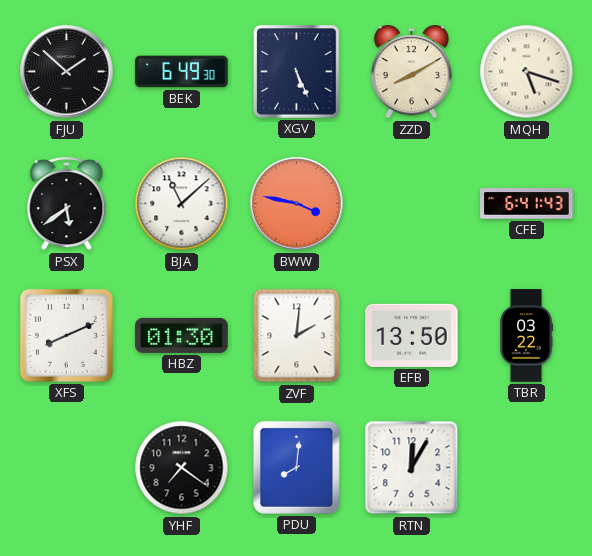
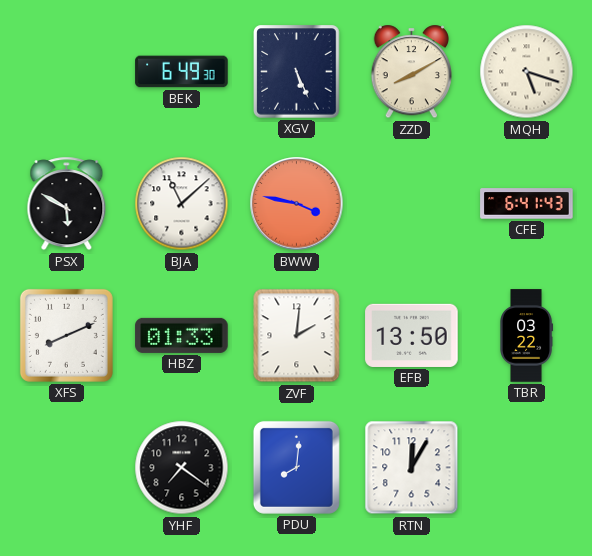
FJU: 1:52 -> none (67, 72)
PSX: 5:39 -> 5:50 (67, 204)
HBZ: 01:30 -> 01:33 (182, 335)
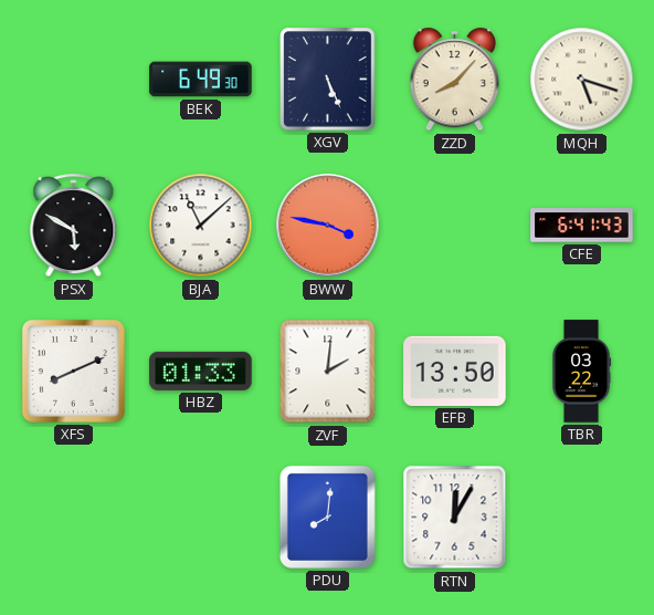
ZZD: 8:10 -> 8:07 (454, 80)
YHF: 7:21 -> none (182, 468)
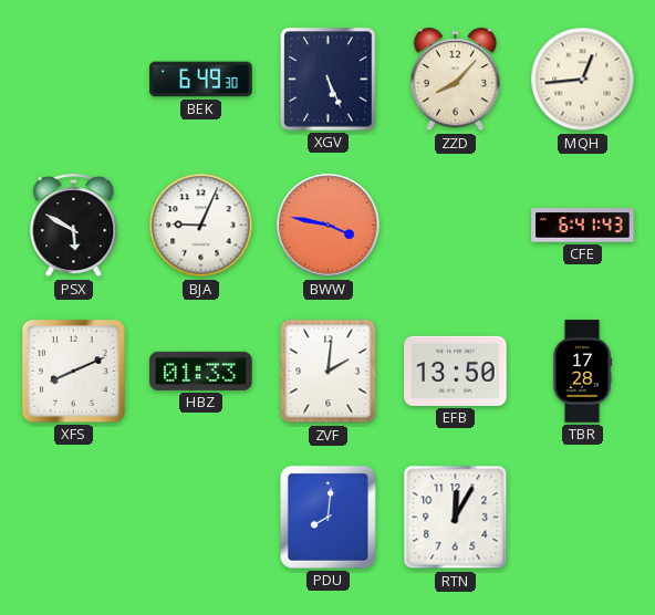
MQH: 5:18 -> 12:44 (583, 80)
BJA: 11:08 -> 9:04 (201, 226)
TBR: 03:22 -> 17:28 (583, 372)
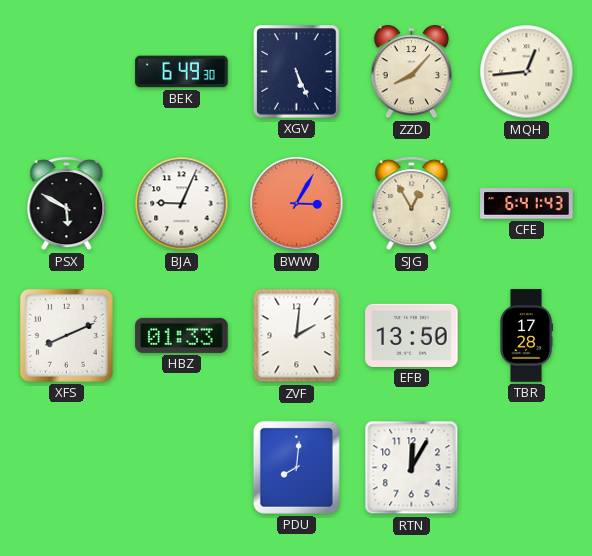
BWW: 3:47 -> 3:05 (297, 204)
SJG: none -> 12:55 (412, 204)
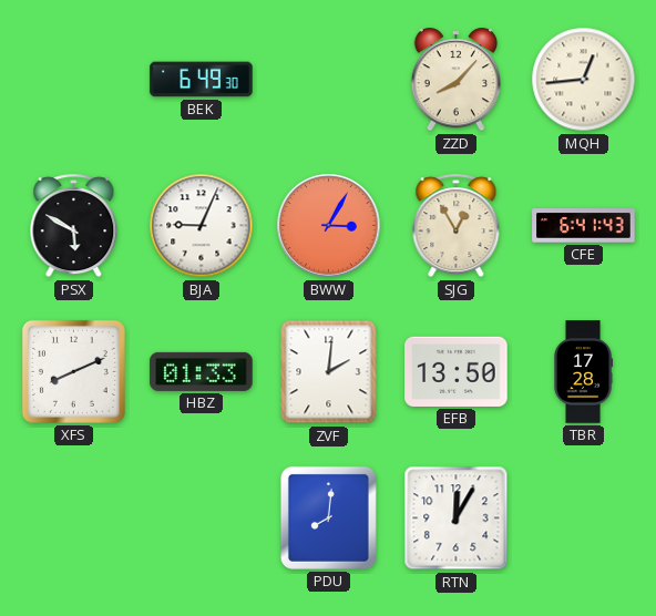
XGV: 5:26 -> none (297, 72)
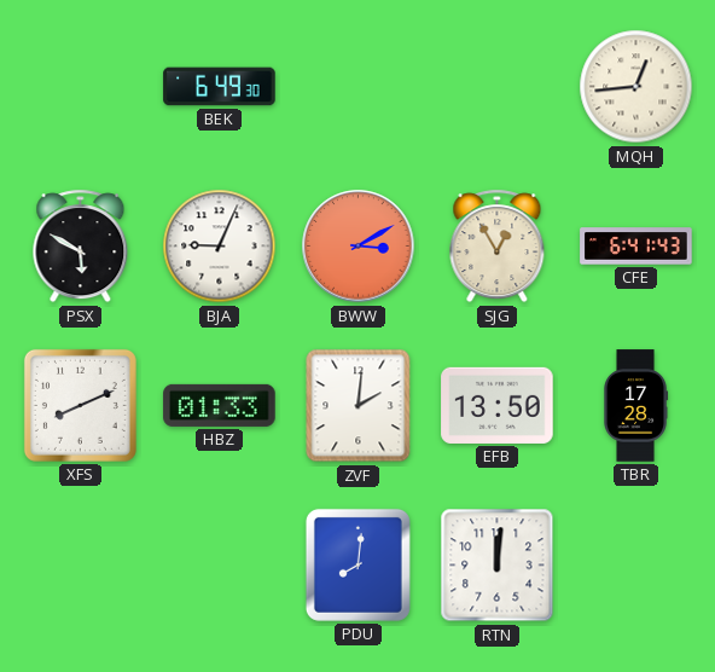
ZZD: 8:07 -> none (455, 80)
BWW: 3:05 -> 3:10 (359, 247)
RTN: 12:05 -> 12:01 (498, 566)
